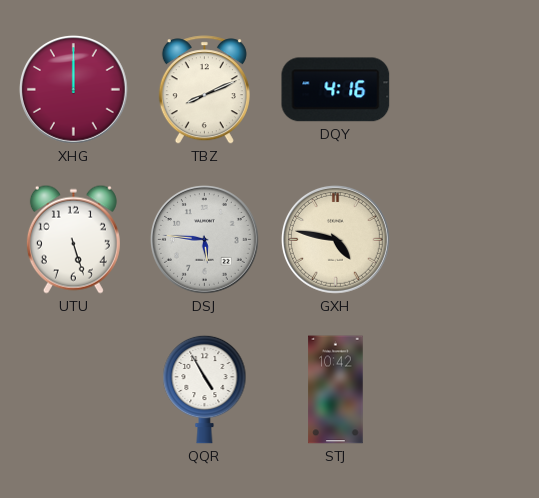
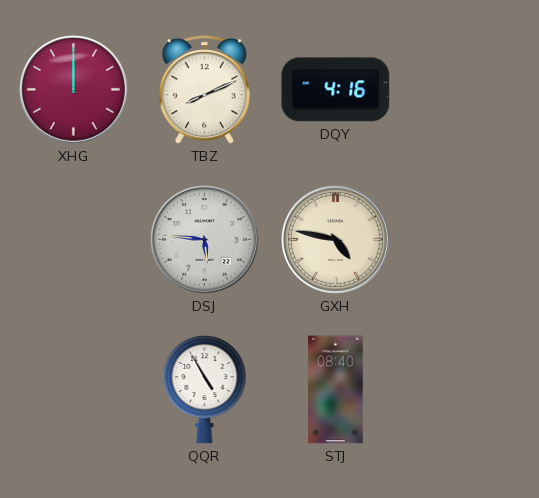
UTU: 5:27 -> none (73, 239)
STJ: 10:42 -> 08:40 (336, 390)
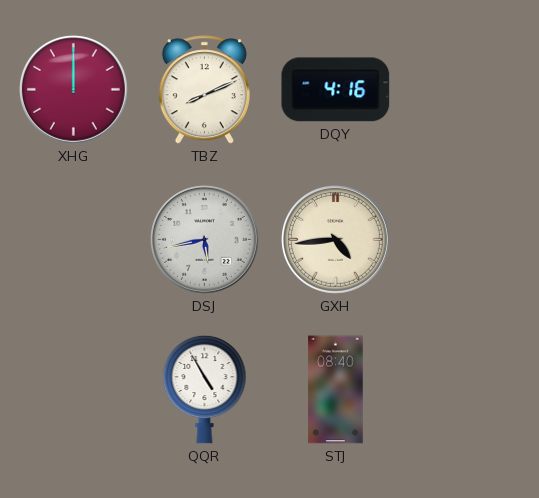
DSJ: 5:46 -> 5:43 (205, 240)
GXH: 4:47 -> 4:44 (336, 240)
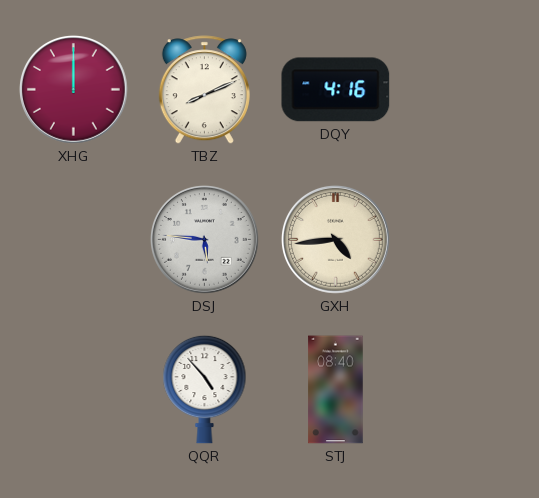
DSJ: 5:43 -> 5:46 (205, 240)
QQR: 4:55 -> 4:53 (205, 389)
